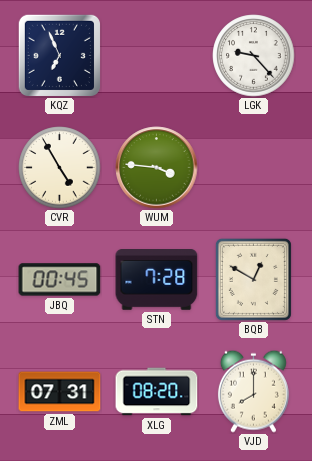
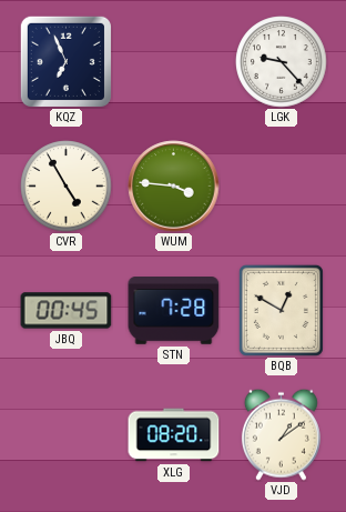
ZML: 07:31 -> none (60, 392)
VJD: 8:00 -> 1:09 (281, 434)
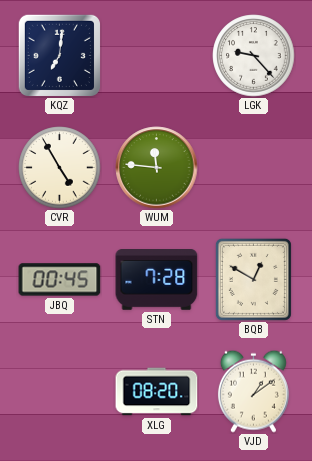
KQZ: 6:56 -> 7:01 (59, 55)
WUM: 3:46 -> 11:46 (157, 168)
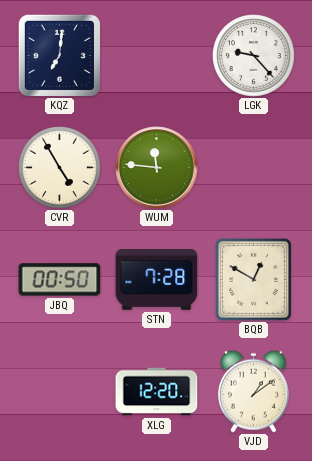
JBQ: 00:45 -> 00:50 (60, 280)
XLG: 08:20 -> 12:20 (157, 392)
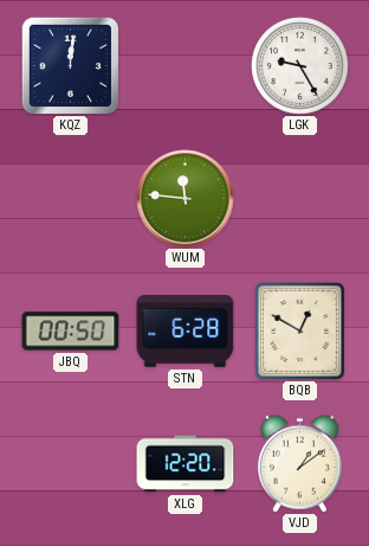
KQZ: 7:01 -> 12:01 (70, 65)
LGK: 9:23 -> 9:25 (300, 66)
CVR: 4:55 -> none (60, 168)
STN: 7:28 -> 6:28 (186, 332)
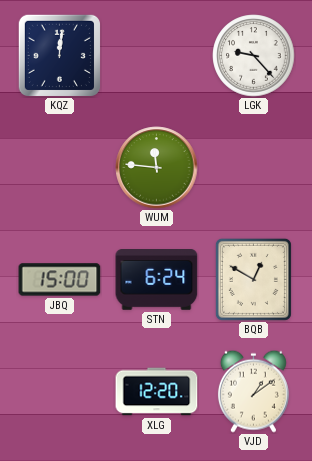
LGK: 9:25 -> 9:23 (254, 56)
JBQ: 00:50 -> 15:00 (60, 280)
STN: 6:28 -> 6:24 (157, 280)
